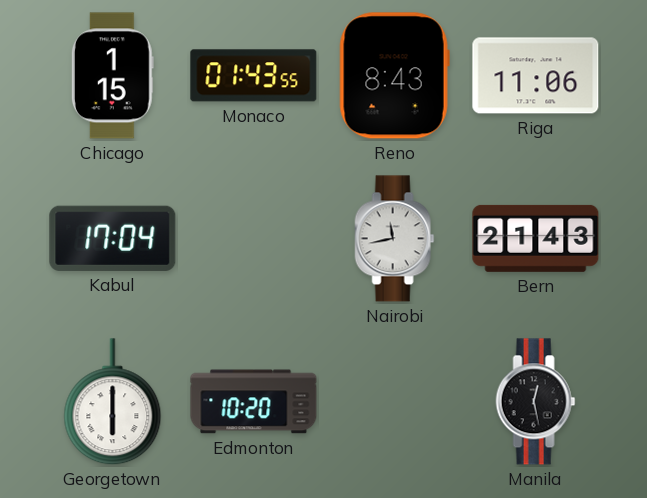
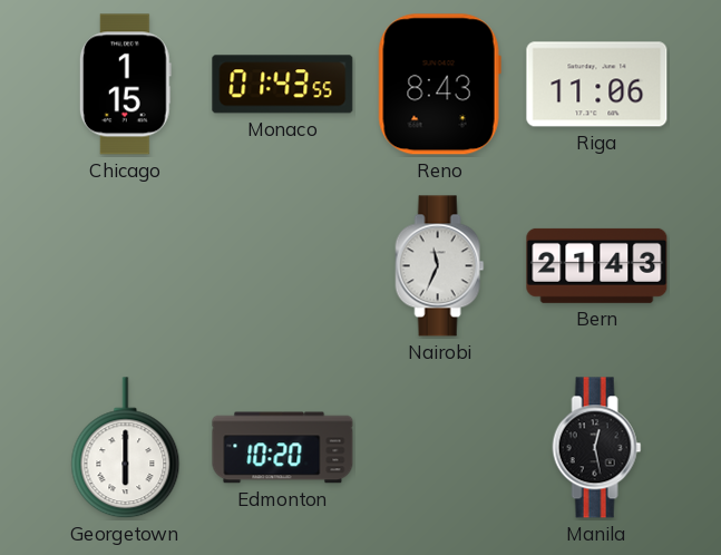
Kabul: 17:04 -> none (113, 238)
Nairobi: 11:43 -> 11:34 (440, 266)
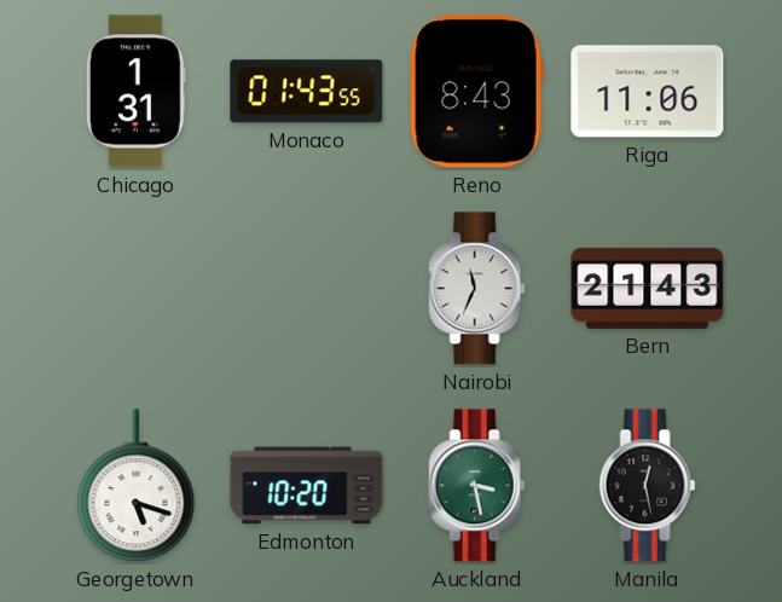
Chicago: 1:15 -> 1:31 (135, 92)
Georgetown: 6:00 -> 5:18 (137, 486)
Auckland: none -> 3:28 (477, 486)
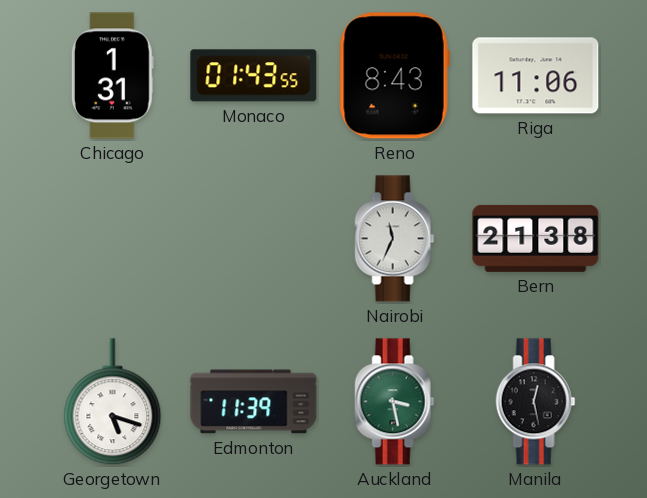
Bern: 21:43 -> 21:38 (536, 238)
Edmonton: 10:20 -> 11:39 (254, 402)
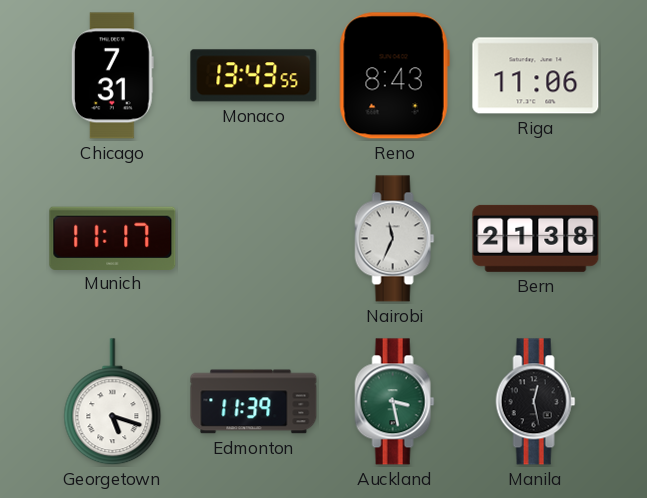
Chicago: 1:31 -> 7:31 (112, 76)
Monaco: 01:43 -> 13:43 (254, 76)
Munich: none -> 11:17 (113, 238)
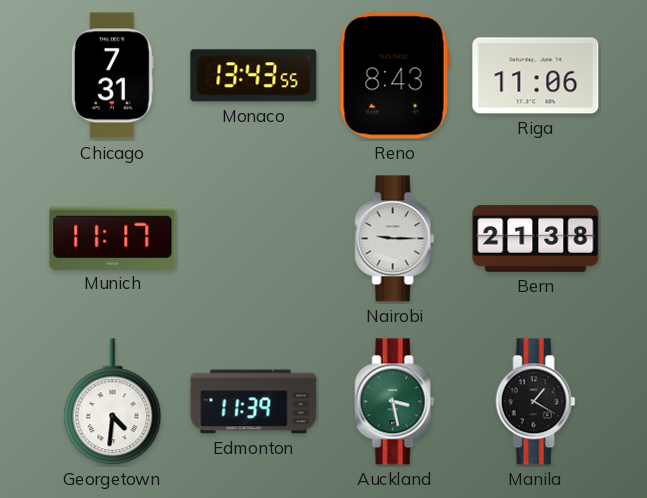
Nairobi: 11:34 -> 9:15 (395, 239)
Georgetown: 5:18 -> 4:31 (113, 402)
Manila: 12:28 -> 1:20 (536, 402)
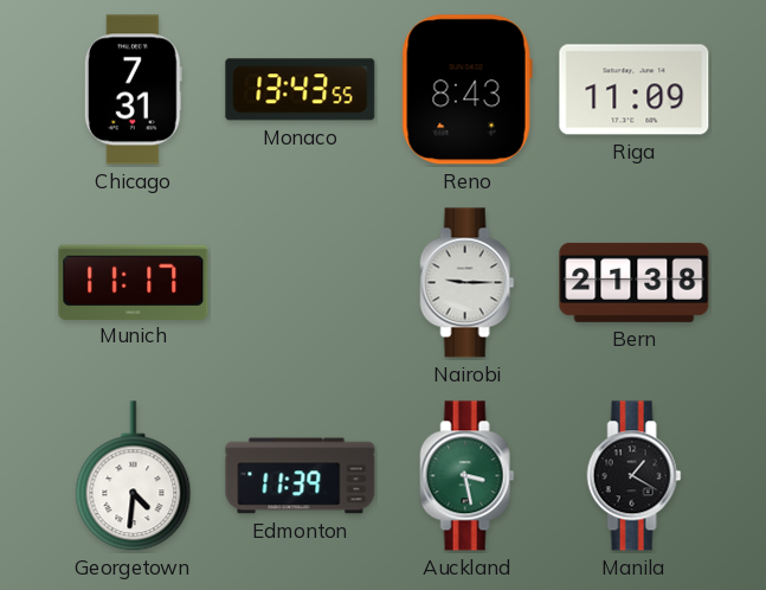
Riga: 11:06 -> 11:09 (635, 90)
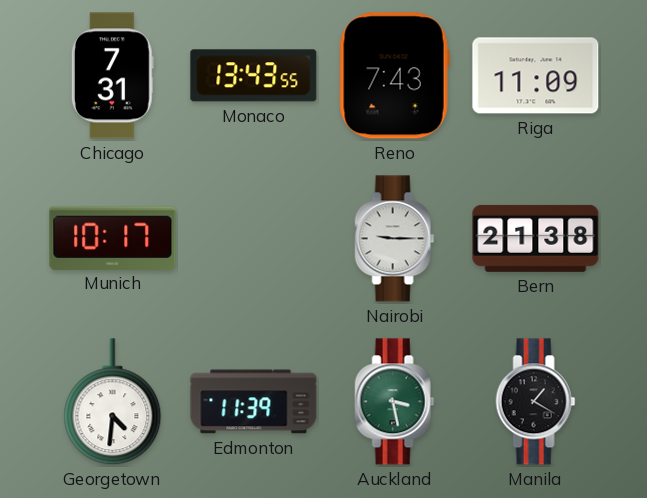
Reno: 8:43 -> 7:43 (394, 76)
Munich: 11:17 -> 10:17 (113, 238)
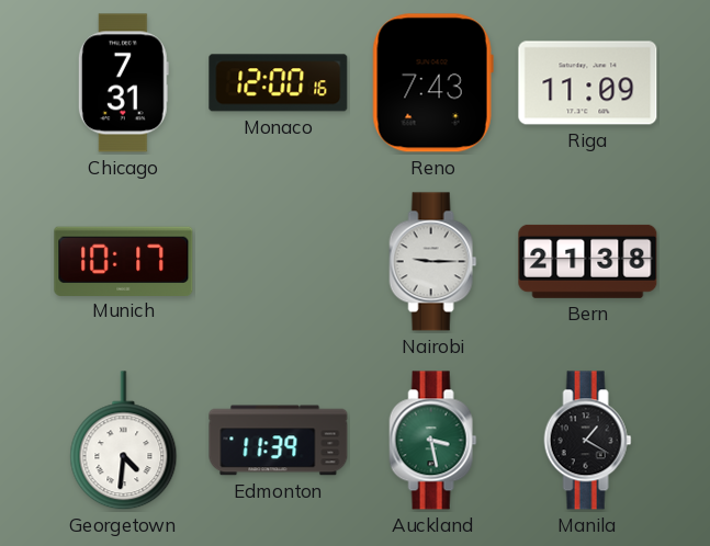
Monaco: 13:43 -> 12:00 (279, 83)
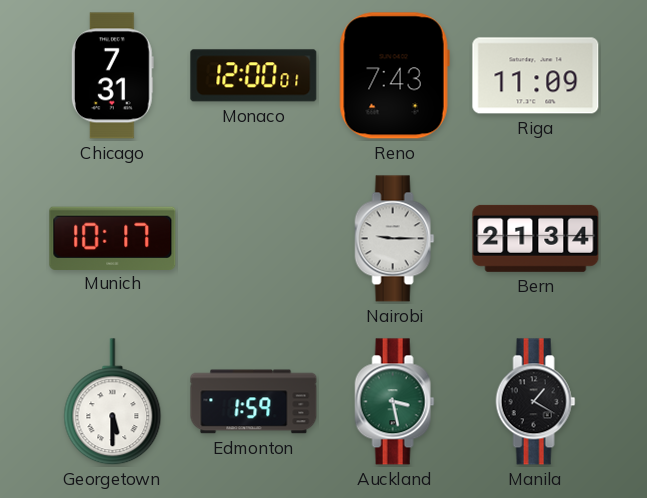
Monaco: 12:00:16 -> 12:00:01 (254, 76)
Bern: 21:38 -> 21:34 (536, 238)
Georgetown: 4:31 -> 5:30 (113, 402)
Edmonton: 11:39 -> 1:59 (254, 402)
